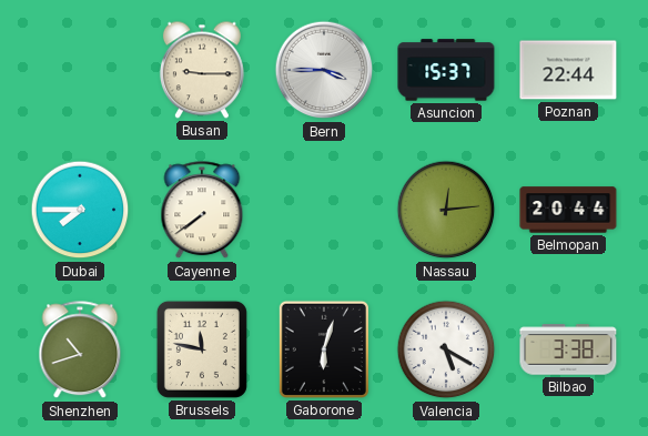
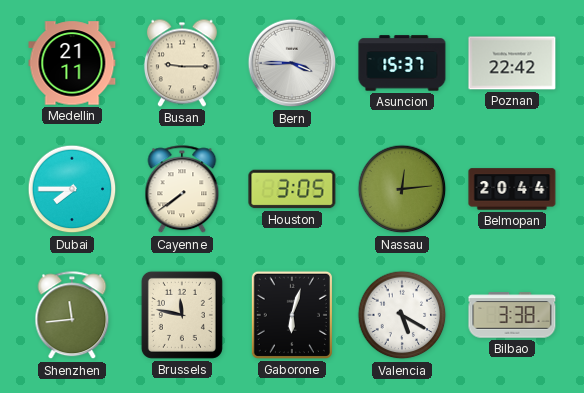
Medellin: none -> 21:11 (72, 63)
Poznan: 22:44 -> 22:42 (512, 63)
Houston: none -> 3:05 (292, 189)
Shenzhen: 10:42 -> 11:44 (72, 316)
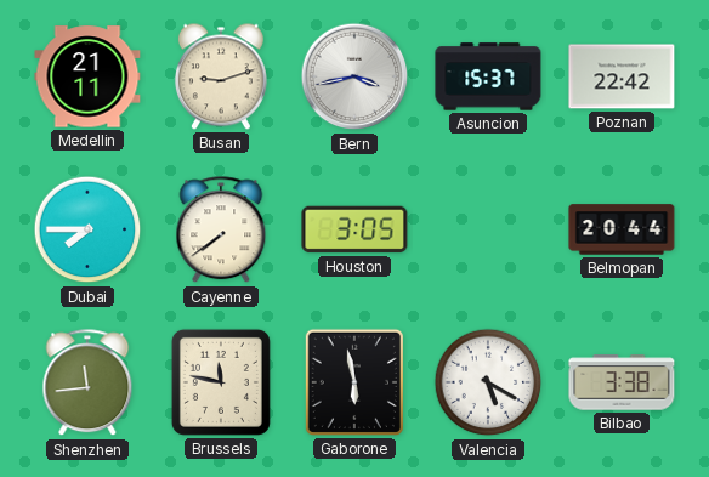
Busan: 9:15 -> 9:12 (221, 76)
Bern: 3:45 -> 3:43 (354, 76)
Nassau: 12:14 -> none (402, 189)
Gaborone: 6:03 -> 5:58 (354, 382)
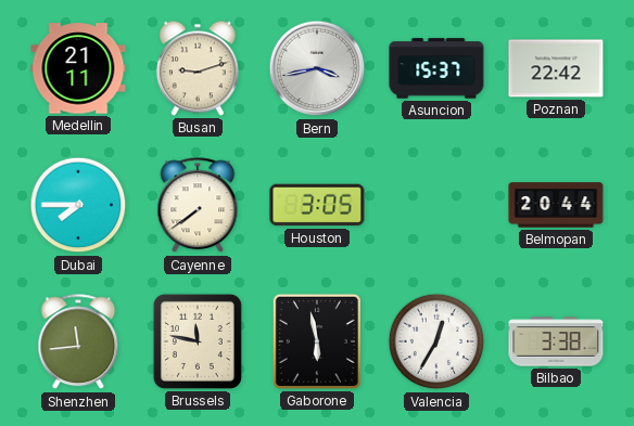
Valencia: 5:20 -> 12:35 (436, 341)
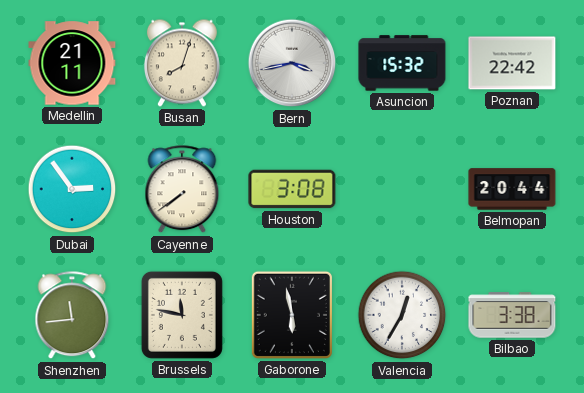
Busan: 9:12 -> 8:03 (182, 63)
Asuncion: 15:37 -> 15:32 (402, 63)
Dubai: 7:45 -> 2:54 (72, 189)
Houston: 3:05 -> 3:08 (292, 189)
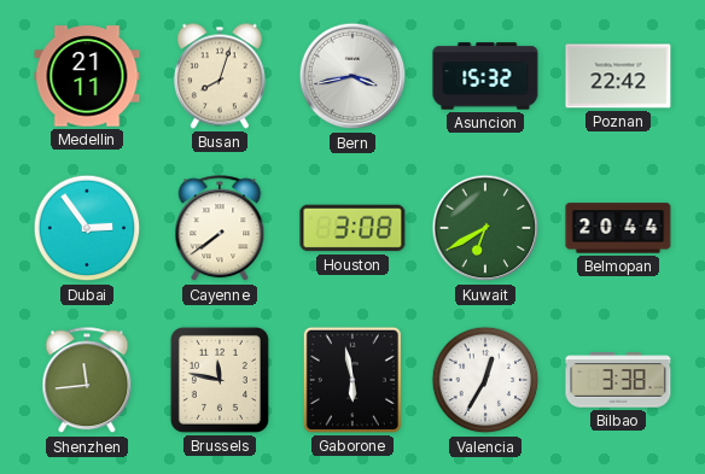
Kuwait: none -> 6:40 (485, 228)
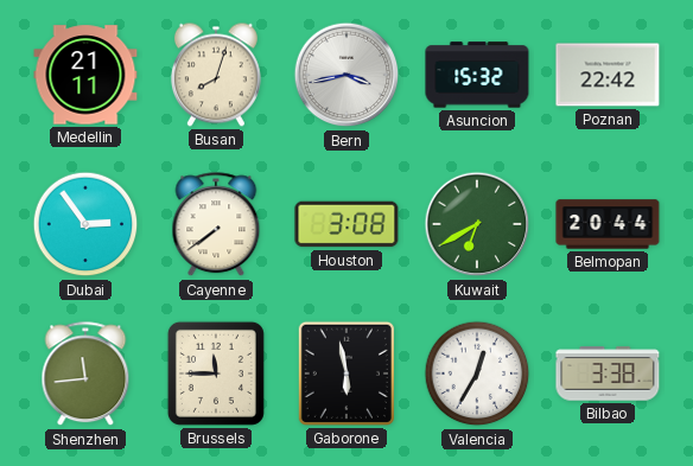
Brussels: 11:47 -> 11:45 (216, 374)
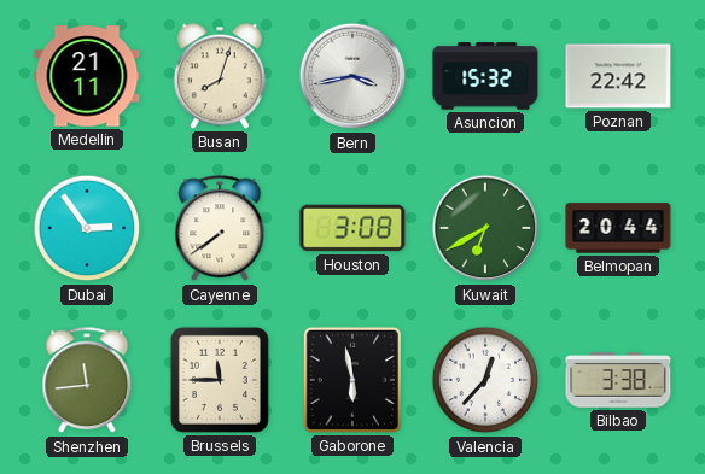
Valencia: 12:35 -> 12:37 (485, 380)
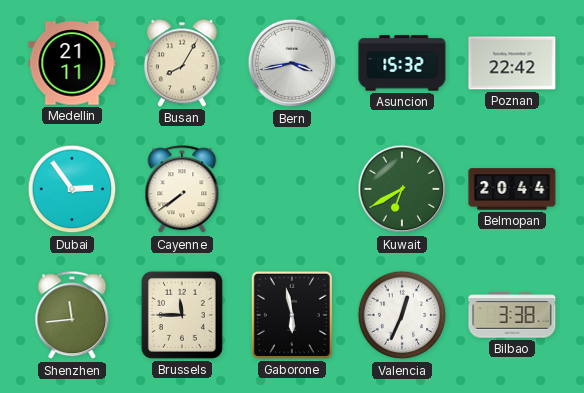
Busan: 8:03 -> 8:05 (182, 63)
Houston: 3:08 -> none (353, 228)
Valencia: 12:37 -> 12:34 (402, 315)
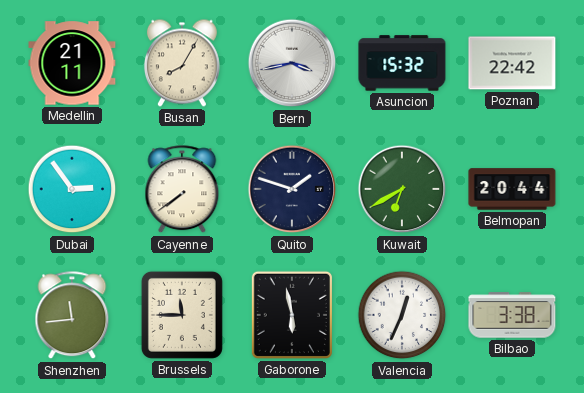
Quito: none -> 1:48 (292, 189)
